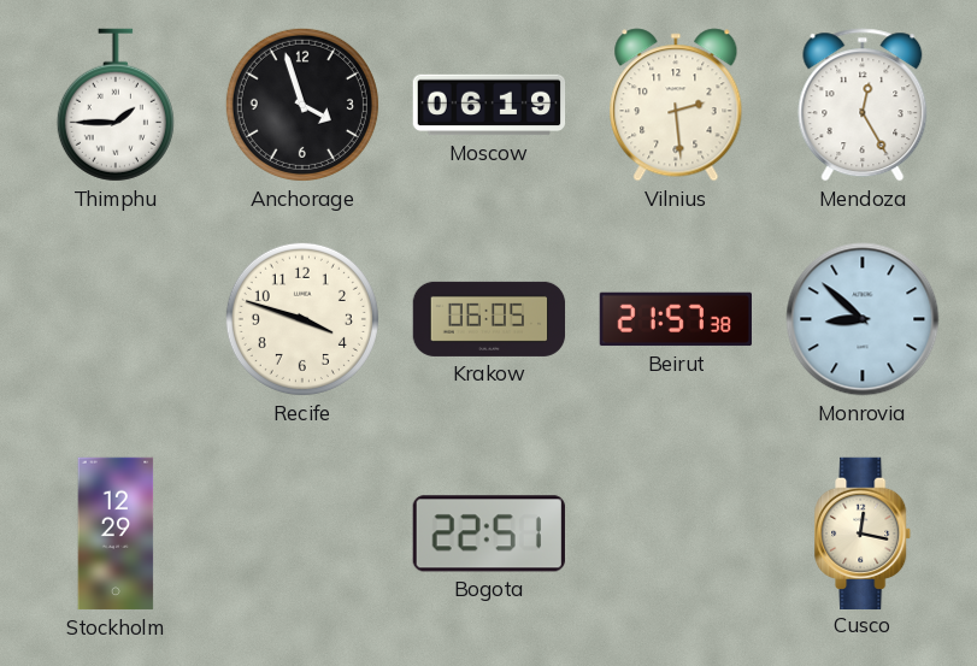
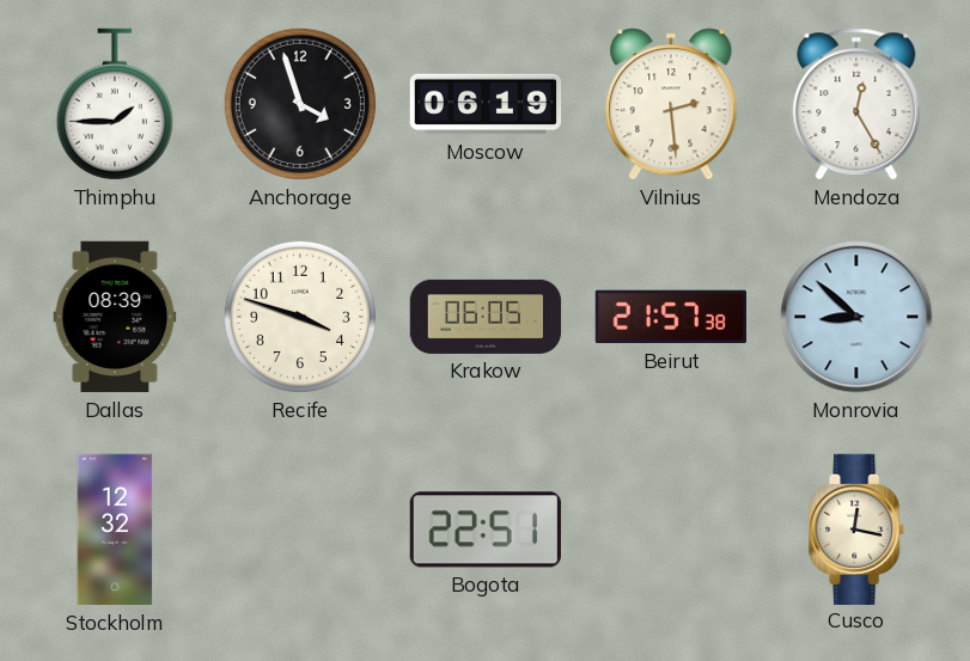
Dallas: none -> 08:39 (115, 317)
Stockholm: 12:29 -> 12:32 (115, 530)
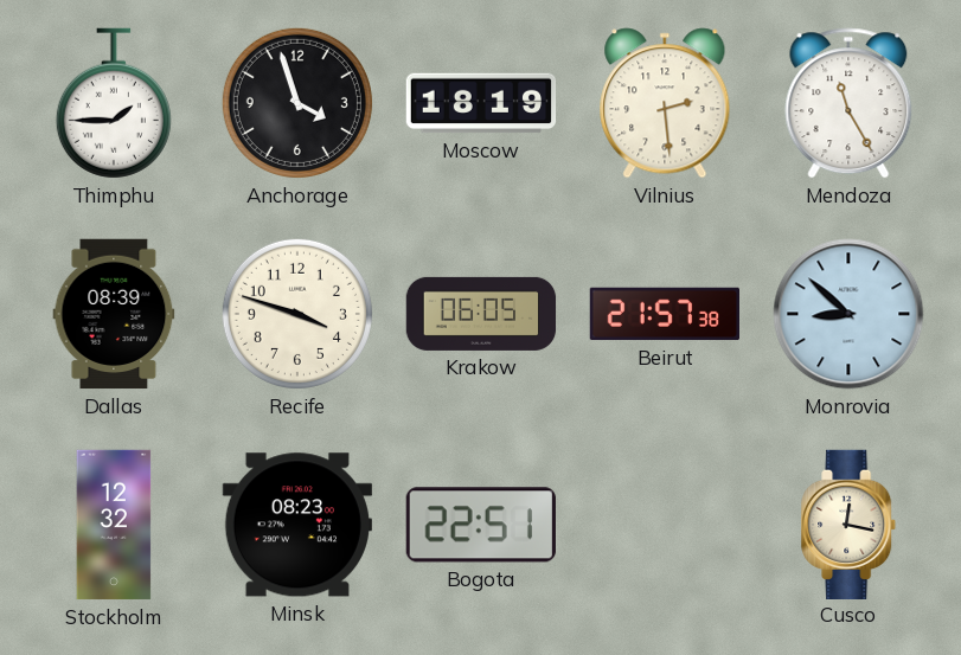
Moscow: 06:19 -> 18:19 (481, 103)
Mendoza: 12:25 -> 11:25 (848, 103)
Minsk: none -> 08:23 (297, 525)
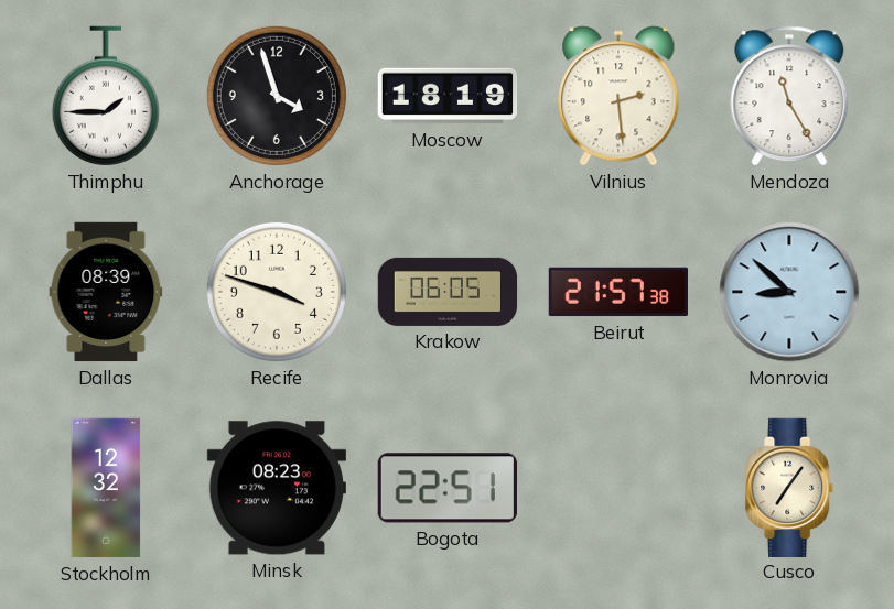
Cusco: 12:17 -> 7:06 (790, 487)
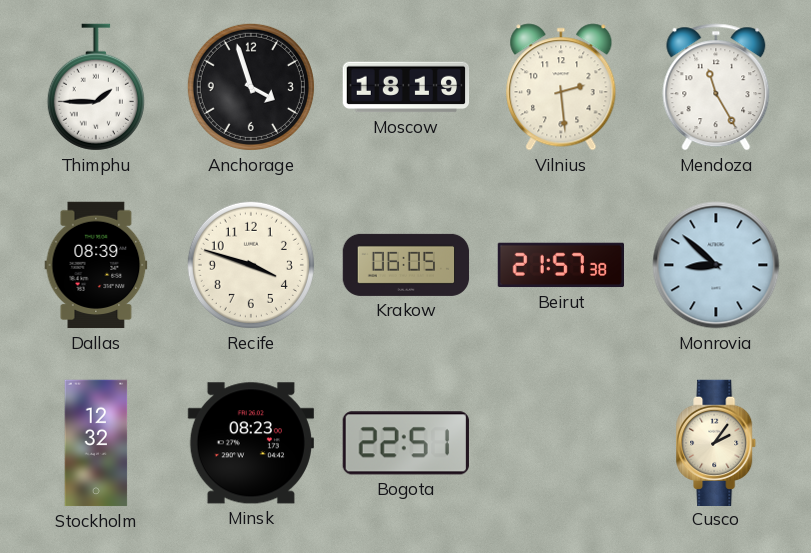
Cusco: 7:06 -> 2:06 (717, 442)
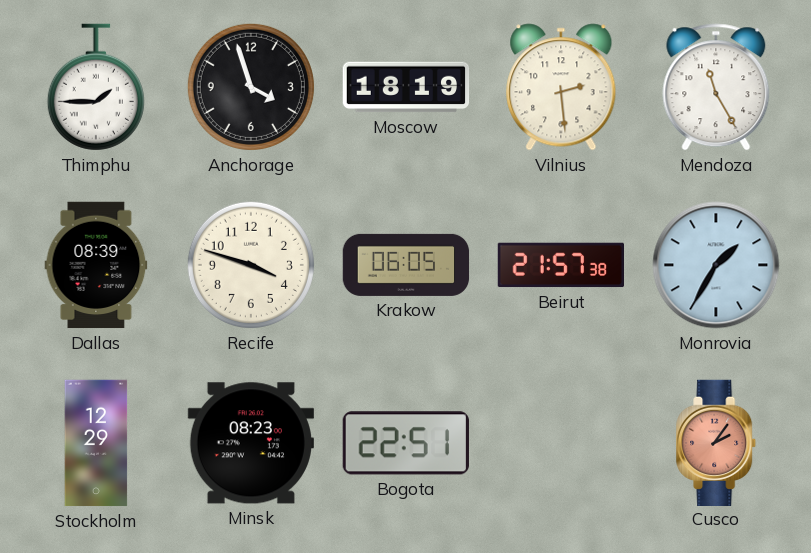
Monrovia: 8:52 -> 1:35 (716, 265)
Stockholm: 12:32 -> 12:29 (96, 443)
Cusco dial: cream -> salmon (717, 442)
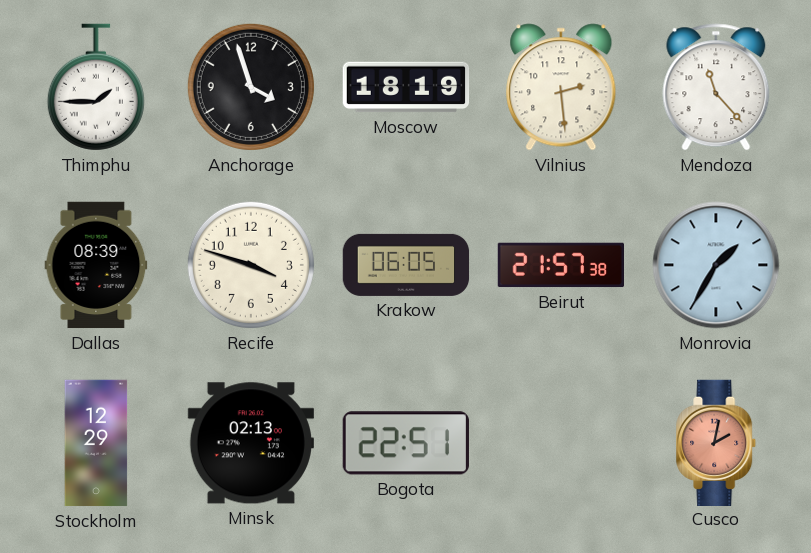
Mendoza: 11:25 -> 11:23 (716, 87)
Minsk: 08:23 -> 02:13 (251, 443)
Cusco: 2:06 -> 2:02 (717, 442)
